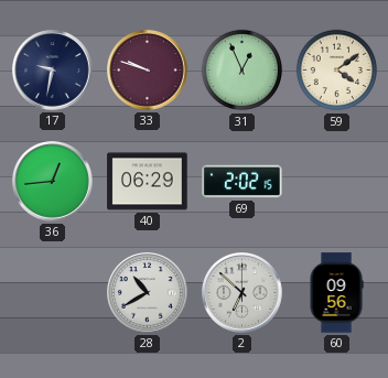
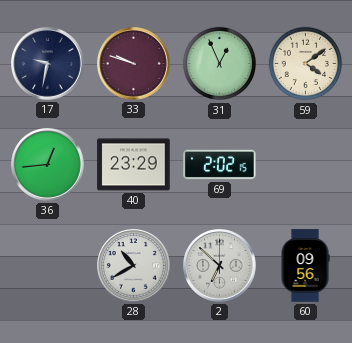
40: 06:29 -> 23:29 (134, 165)
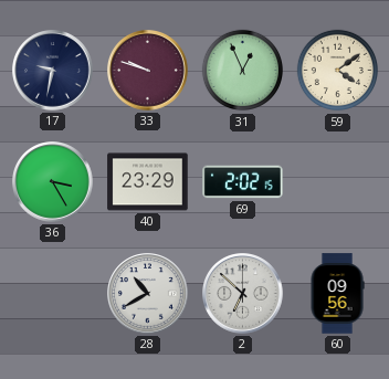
36: 12:44 -> 3:25 (53, 182)
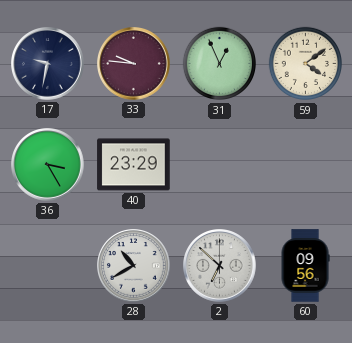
33: 9:48 -> 9:46 (134, 64)
69: 2:02 -> none (243, 182)
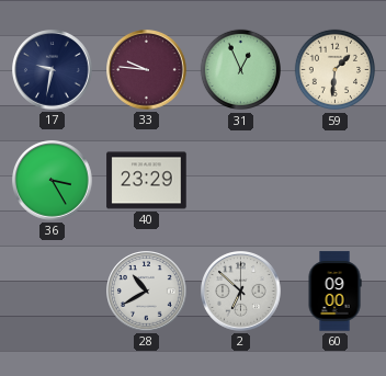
59: 4:09 -> 1:31 (336, 70)
60: 09:56 -> 09:00 (334, 292)
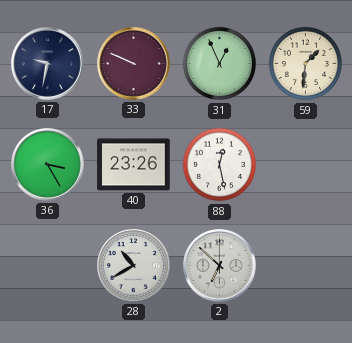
33: 9:46 -> 9:49 (134, 64)
40: 23:29 -> 23:26 (134, 165)
88: none -> 12:28 (220, 165)
60: 09:00 -> none (334, 292)
